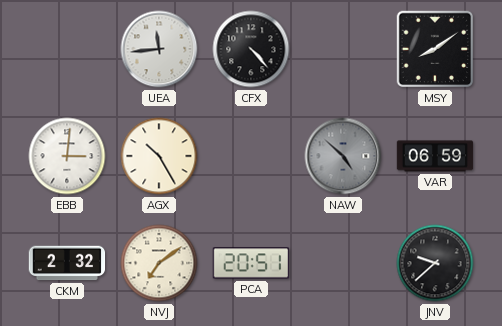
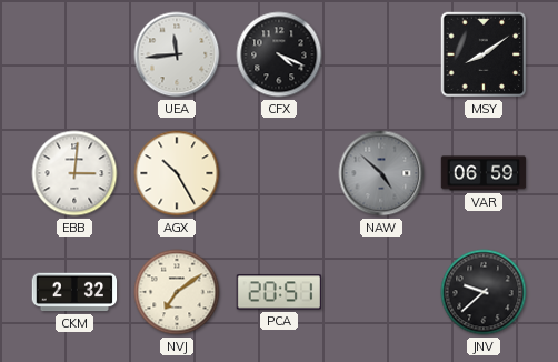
CFX: 4:23 -> 4:19 (279, 54)
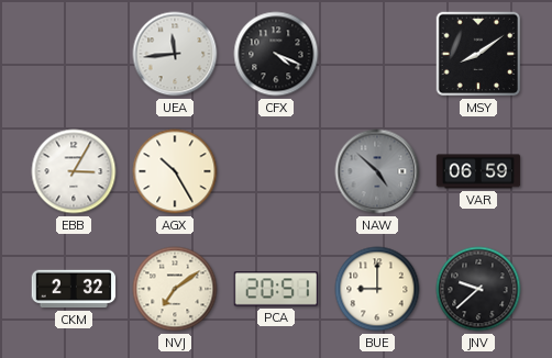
EBB: 3:01 -> 3:05 (74, 171)
BUE: none -> 9:00 (377, 289)
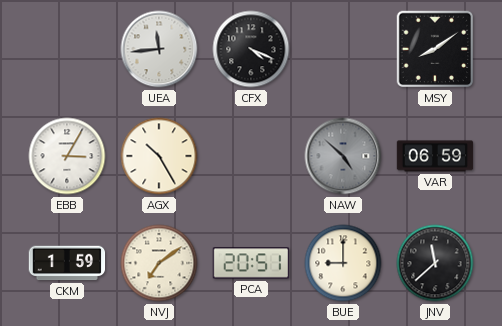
CKM: 2:32 -> 1:59 (67, 263)
JNV: 9:38 -> 11:38 (435, 263)
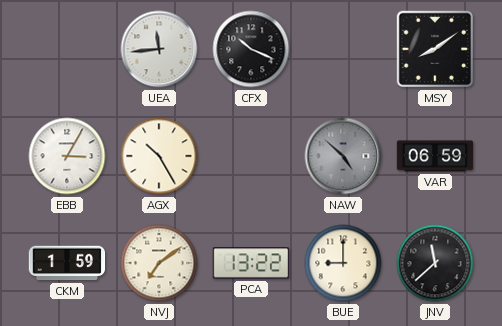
CFX: 4:19 -> 10:19 (251, 49)
PCA: 20:51 -> 13:22 (251, 263)
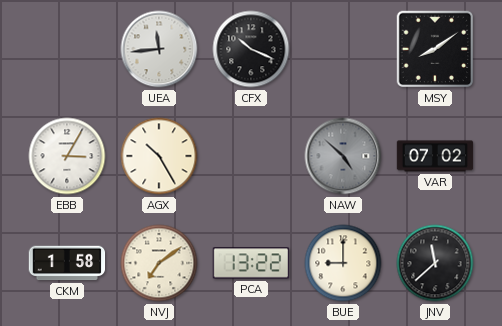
VAR: 06:59 -> 07:02 (435, 156)
CKM: 1:59 -> 1:58 (67, 263)
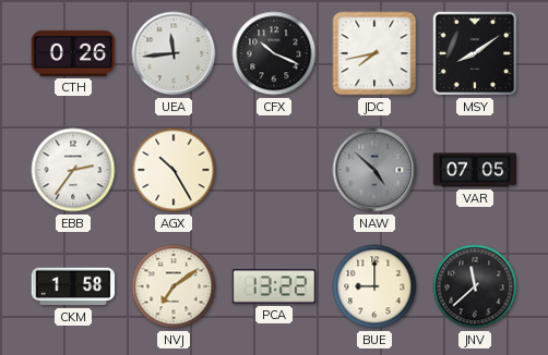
CTH: none -> 0:26 (73, 53)
JDC: none -> 7:43 (374, 53)
EBB: 3:05 -> 2:36 (73, 170)
VAR: 07:02 -> 07:05 (475, 170)
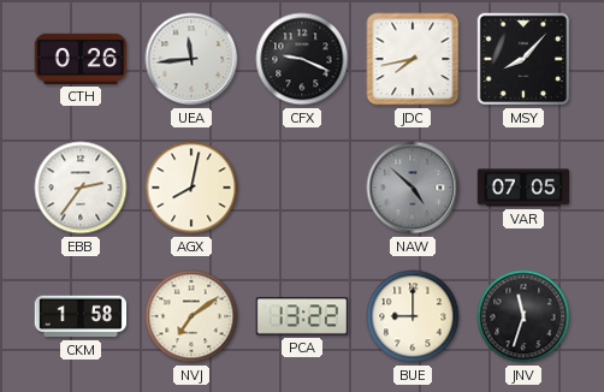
CFX: 10:19 -> 9:19 (302, 59)
MSY: 8:09 -> 8:07 (523, 59)
AGX: 10:25 -> 8:02 (191, 188)
JNV: 11:38 -> 11:33 (523, 316)
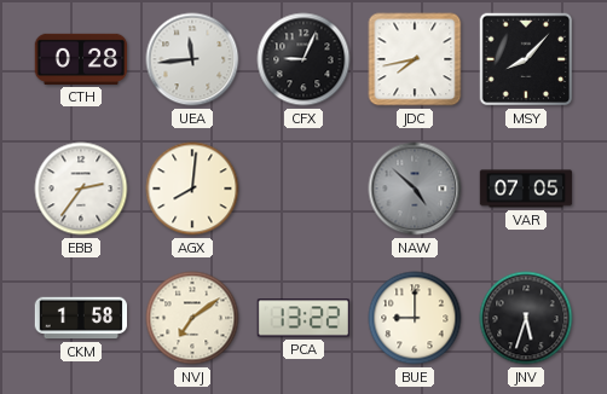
CTH: 0:26 -> 0:28 (81, 59)
CFX: 9:19 -> 9:04 (303, 59)
AGX: 8:02 -> 8:01 (192, 189)
JNV: 11:33 -> 5:33 (526, 318)
